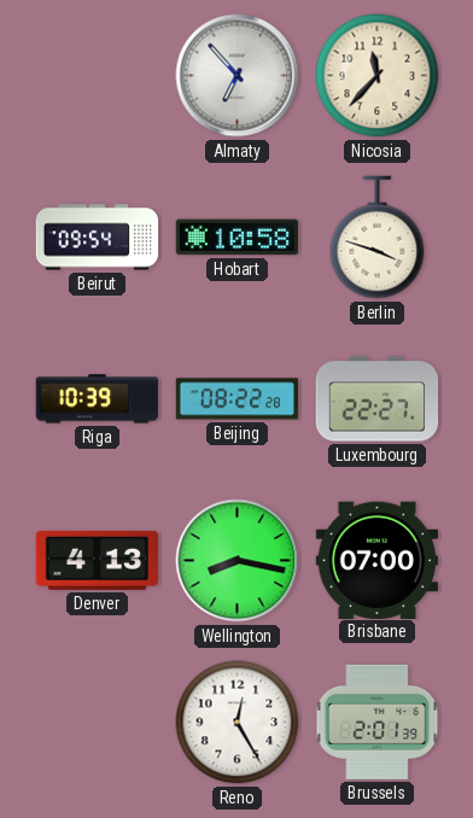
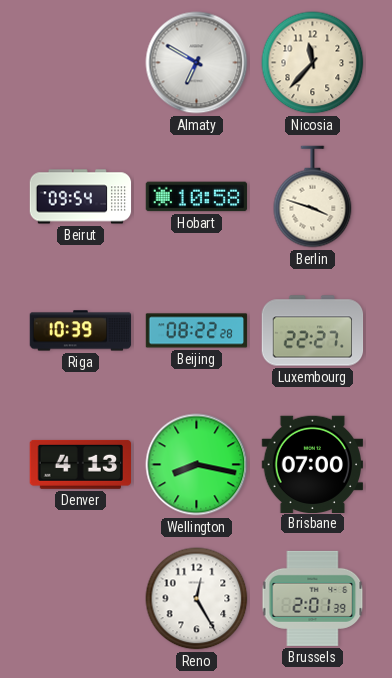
Almaty: 6:53 -> 6:50 (197, 63)
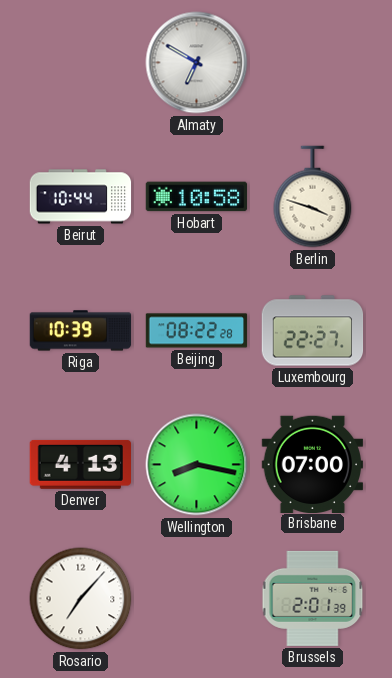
Nicosia: 11:37 -> none (313, 63)
Beirut: 09:54 -> 10:44 (81, 197)
Rosario: none -> 7:07 (81, 599)
Reno: 12:25 -> none (197, 599)
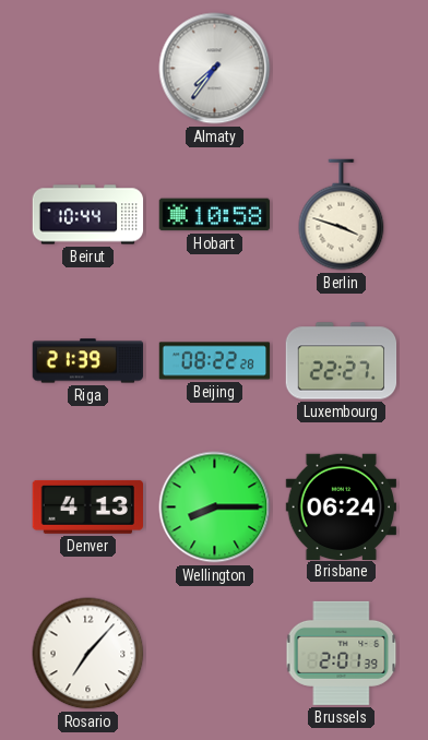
Almaty: 6:50 -> 7:36 (215, 69)
Riga: 10:39 -> 21:39 (88, 361)
Wellington: 8:17 -> 8:15 (215, 508)
Brisbane: 07:00 -> 06:24 (341, 506)
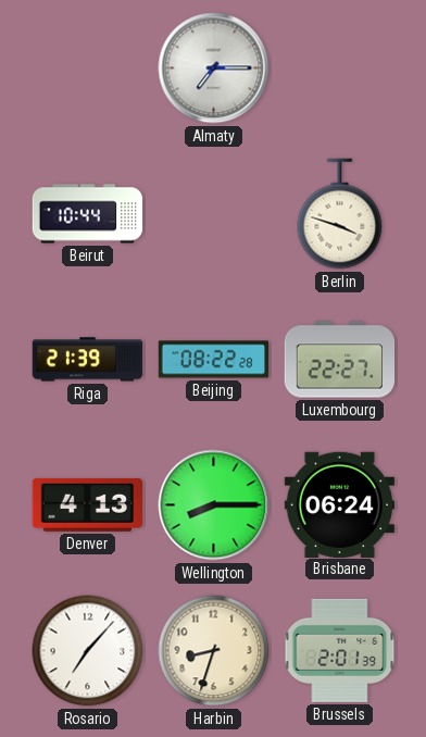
Almaty: 7:36 -> 7:15 (214, 68)
Hobart: 10:58 -> none (215, 215)
Harbin: none -> 8:33 (214, 651)
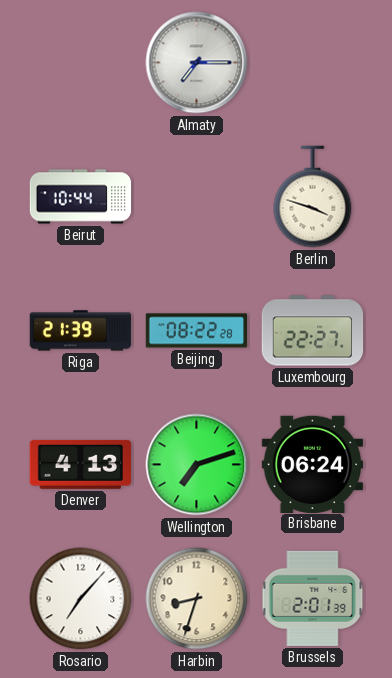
Wellington: 8:15 -> 7:12 (197, 465)
